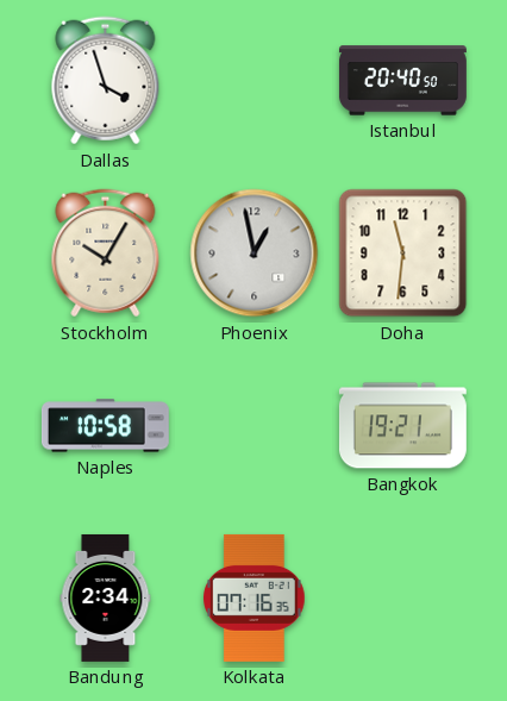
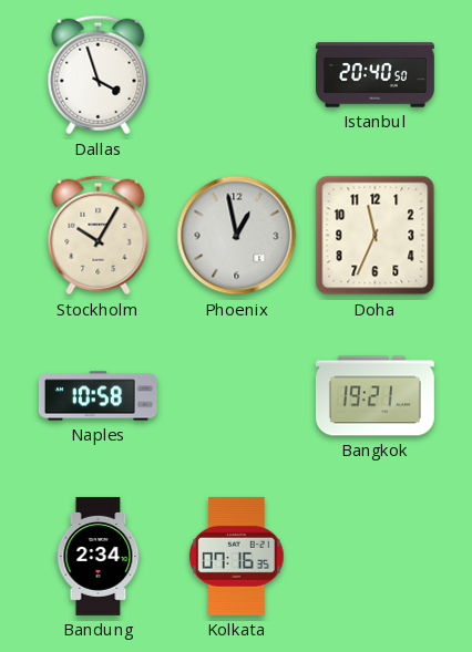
Doha: 11:31 -> 11:34 (376, 236)
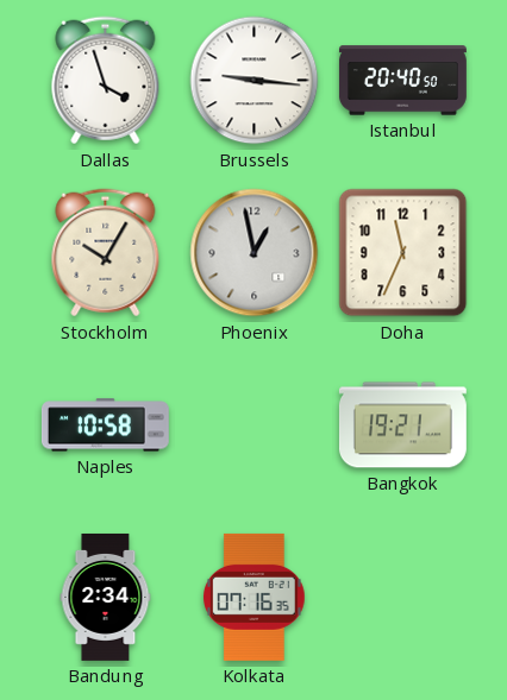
Brussels: none -> 9:16 (255, 81)
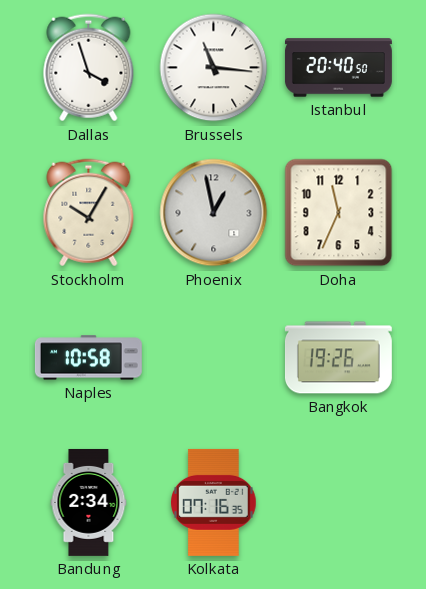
Brussels: 9:16 -> 11:16 (214, 68)
Bangkok: 19:21 -> 19:26 (338, 358)
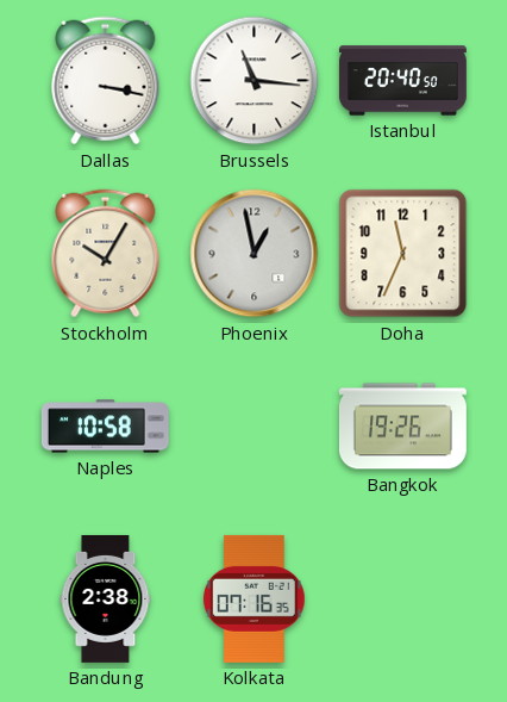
Dallas: 3:57 -> 3:17 (106, 81)
Bandung: 2:34 -> 2:38 (106, 598)
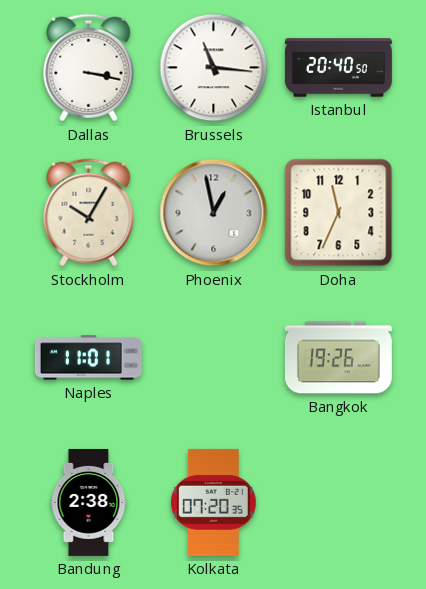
Naples: 10:58 -> 11:01 (88, 358)
Kolkata: 07:16 -> 07:20 (214, 502)
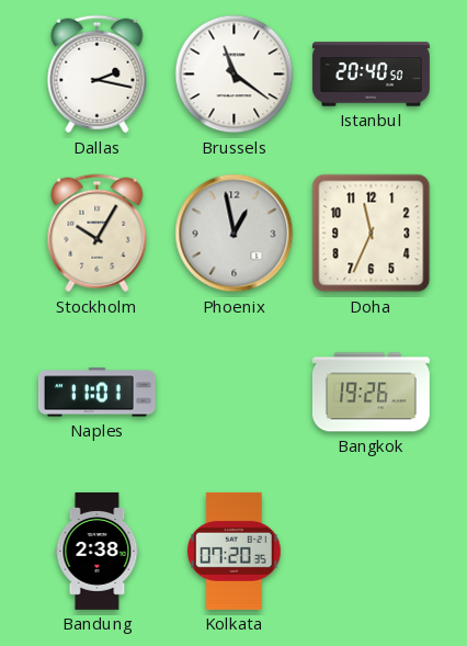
Dallas: 3:17 -> 2:17 (98, 75)
Brussels: 11:16 -> 11:21 (235, 75)
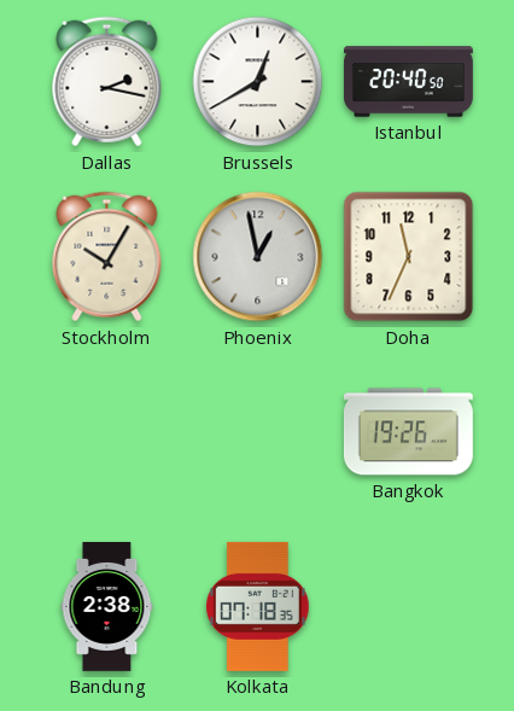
Brussels: 11:21 -> 12:40 (258, 82)
Naples: 11:01 -> none (96, 393)
Kolkata: 07:20 -> 07:18 (258, 606)
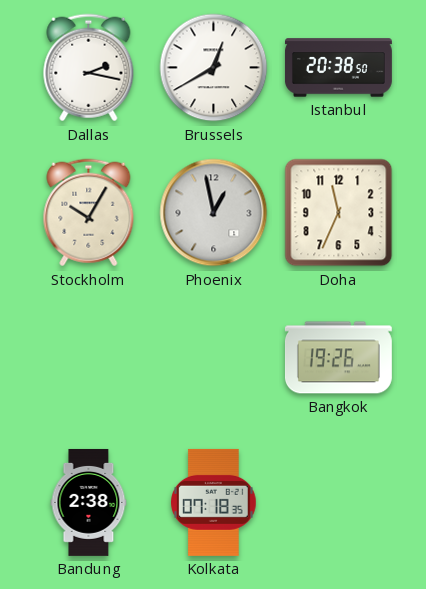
Istanbul: 20:40 -> 20:38 (338, 68)
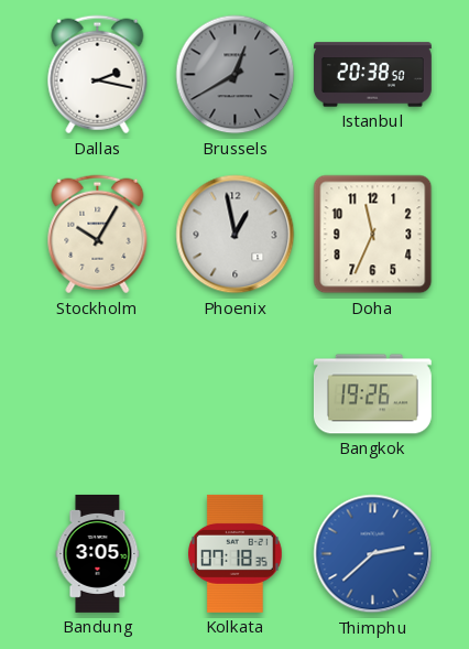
Brussels dial: white -> grey (236, 75)
Bandung: 2:38 -> 3:05 (98, 553)
Thimphu: none -> 2:38 (373, 554)
